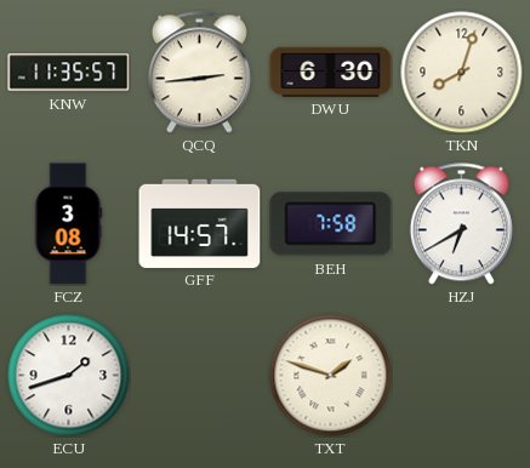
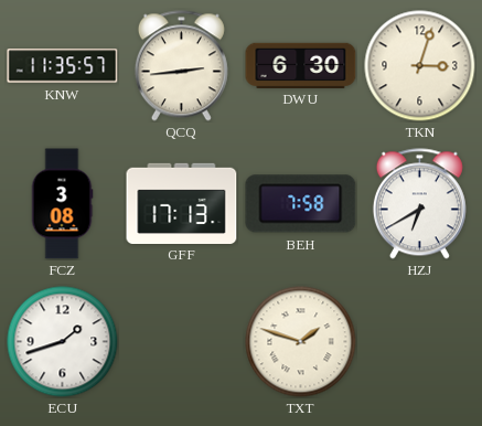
TKN: 8:03 -> 3:03 (420, 66)
GFF: 14:57 -> 17:13 (182, 203)
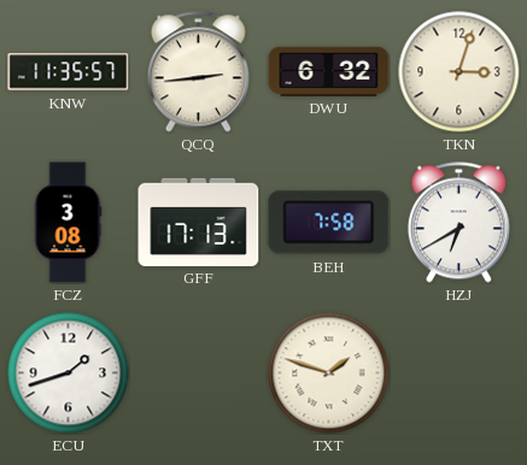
DWU: 6:30 -> 6:32 (329, 71)
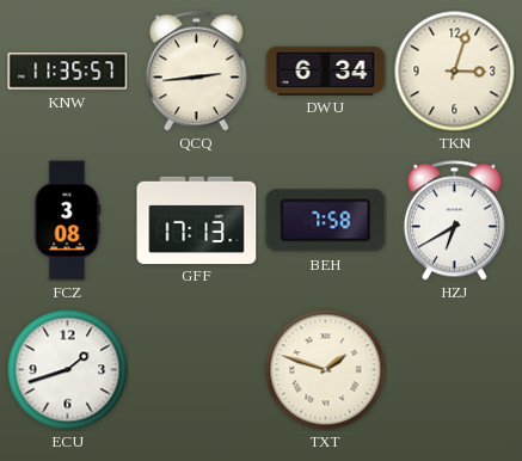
DWU: 6:32 -> 6:34 (326, 70)
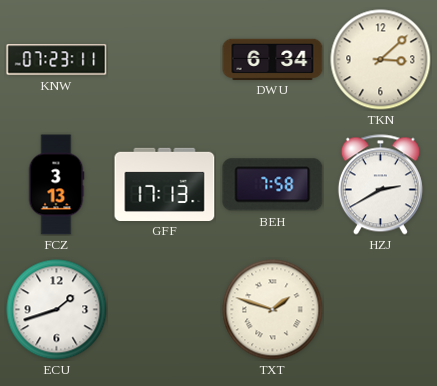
KNW: 11:35 -> 07:23 (57, 60)
QCQ: 2:44 -> none (196, 72)
TKN: 3:03 -> 3:08 (381, 60)
FCZ: 3:08 -> 3:13 (56, 185)
HZJ: 6:40 -> 2:40 (380, 185)
